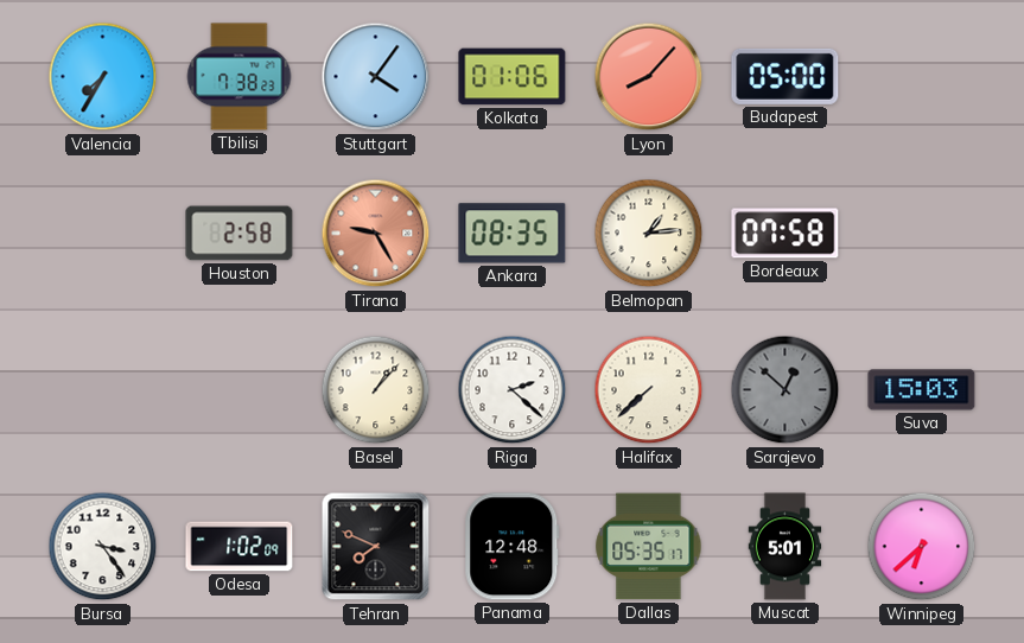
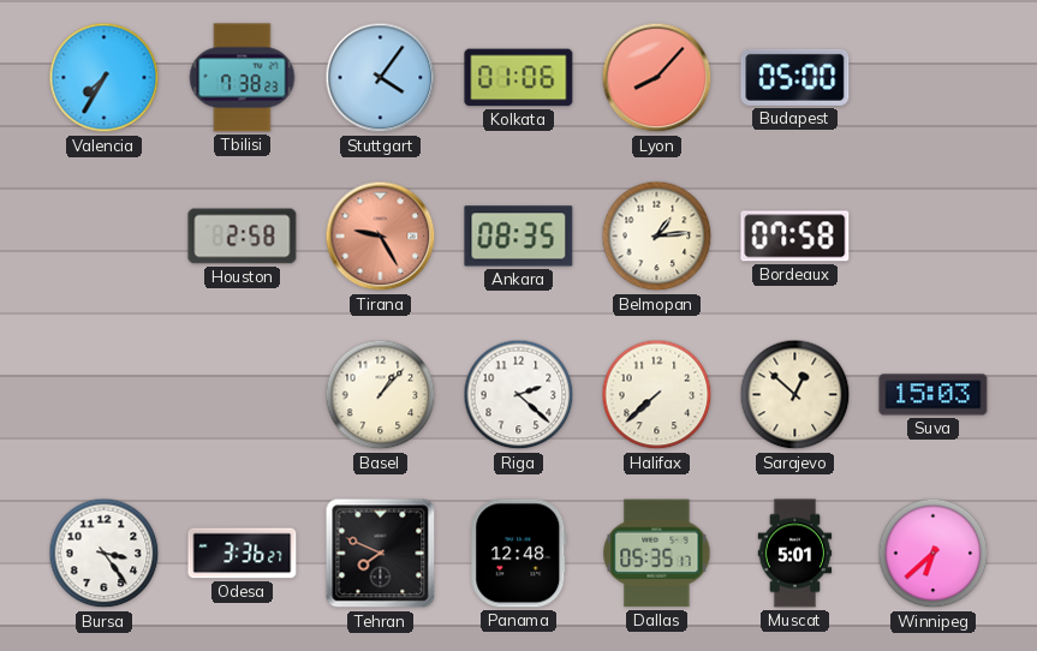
Sarajevo dial: grey -> cream (795, 395)
Odesa: 1:02 -> 3:36 (243, 554)
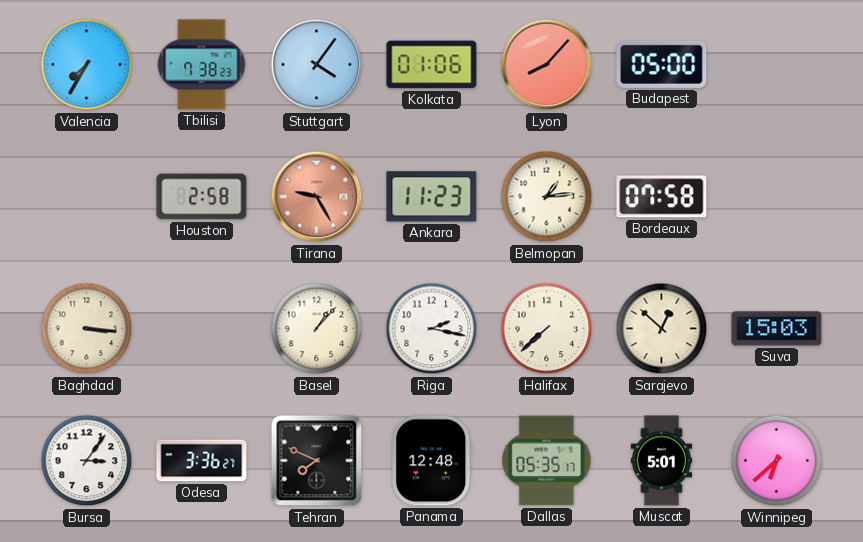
Ankara: 08:35 -> 11:23 (432, 197)
Baghdad: none -> 3:16 (87, 329)
Riga: 2:22 -> 2:17 (432, 329)
Bursa: 3:24 -> 3:06 (87, 461)
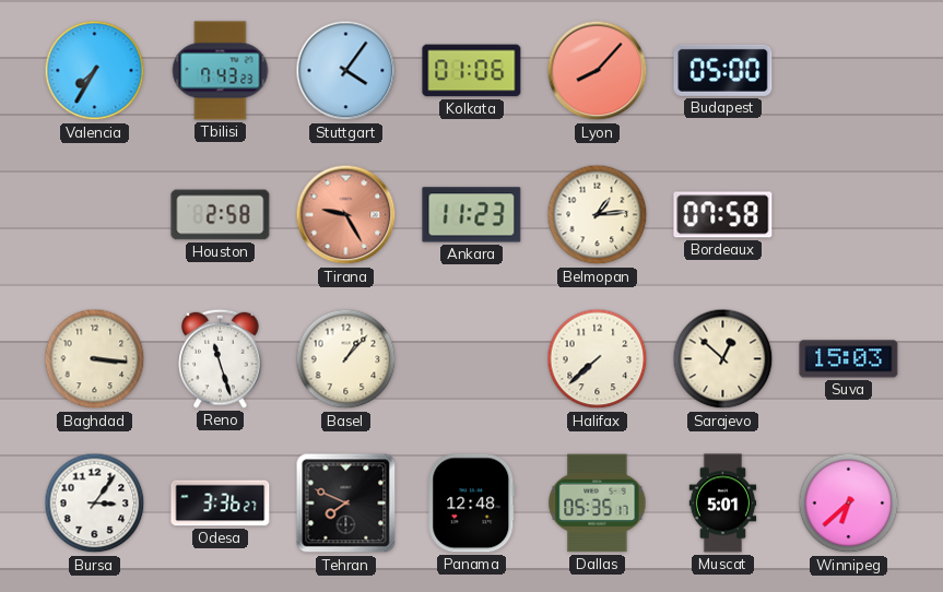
Tbilisi: 7:38 -> 7:43 (221, 71)
Reno: none -> 11:27 (221, 358)
Riga: 2:17 -> none (432, 329)
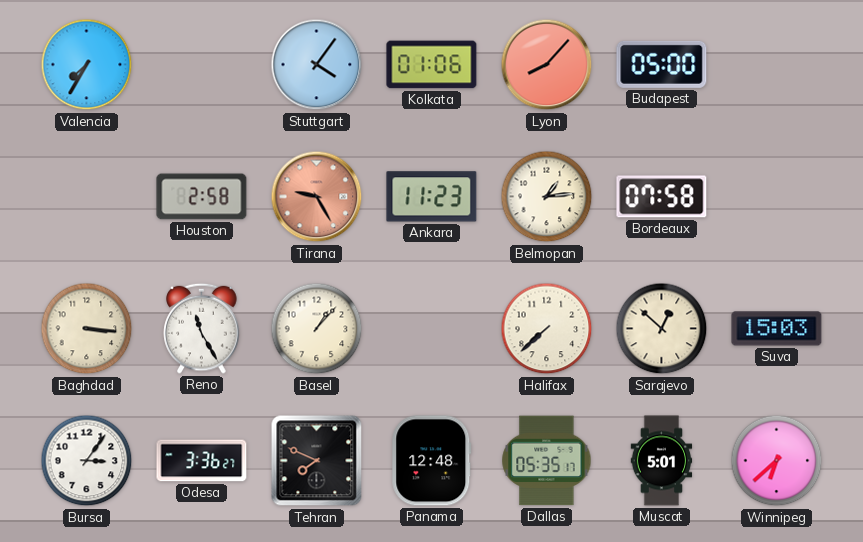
Tbilisi: 7:43 -> none (221, 71)
Reno: 11:27 -> 11:25 (202, 328)
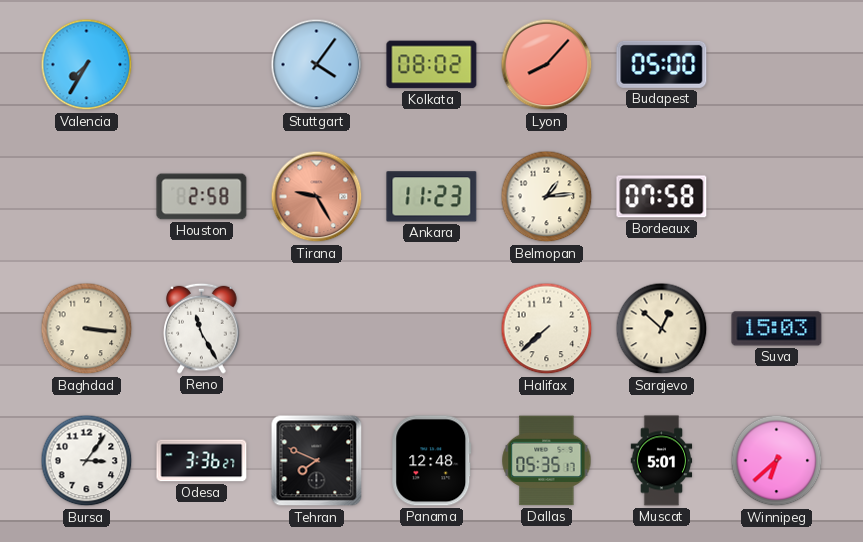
Kolkata: 01:06 -> 08:02 (432, 65)
Basel: 1:07 -> none (317, 329)
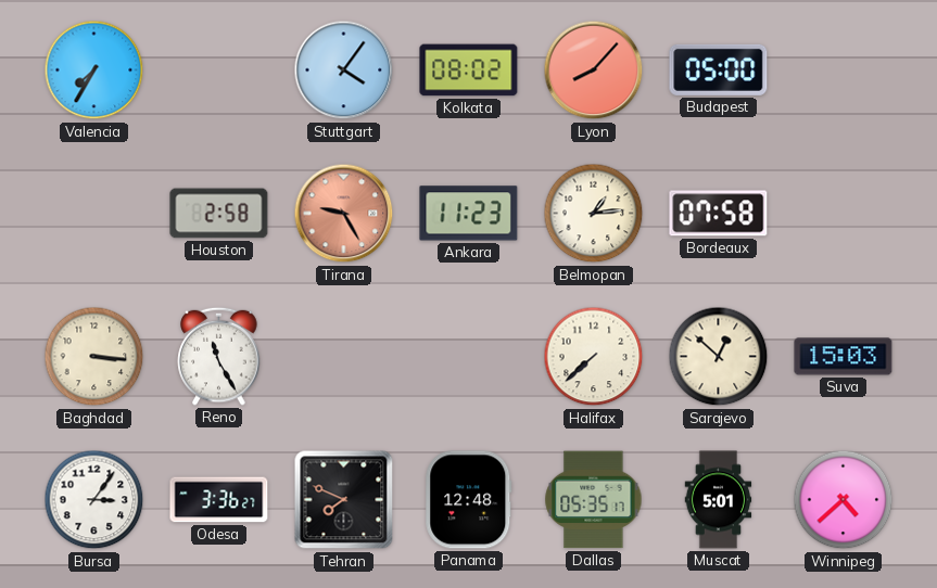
Winnipeg: 6:38 -> 4:38 (844, 500)
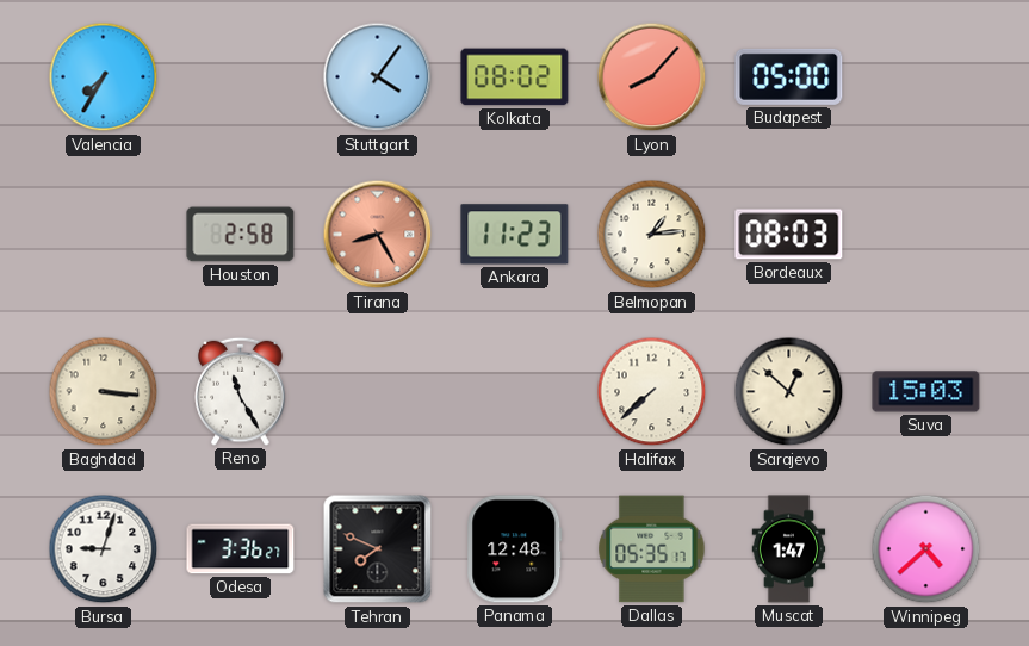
Tirana: 9:25 -> 8:25 (378, 235)
Bordeaux: 07:58 -> 08:03 (789, 235)
Bursa: 3:06 -> 9:03 (104, 549)
Muscat: 5:01 -> 1:47 (789, 549)
